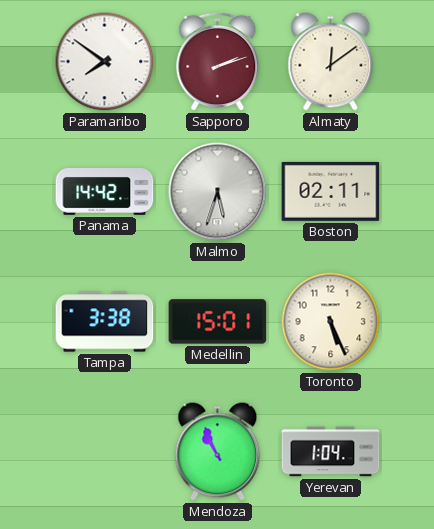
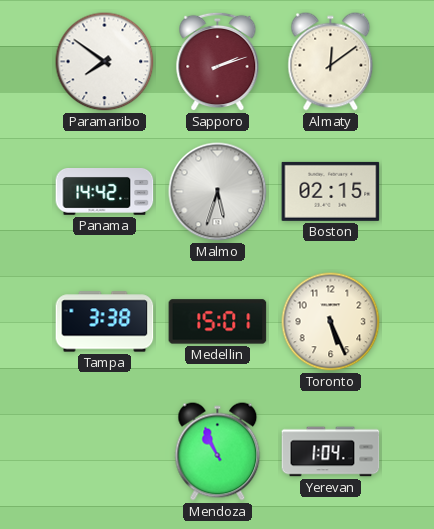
Boston: 02:11 -> 02:15 (331, 191)
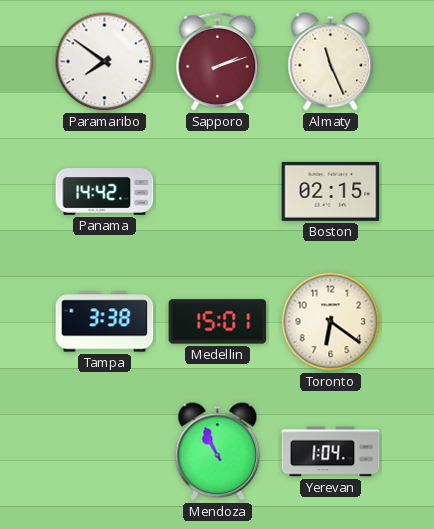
Almaty: 12:09 -> 11:26 (331, 62)
Malmo: 5:33 -> none (218, 192)
Toronto: 5:26 -> 6:21 (331, 322)
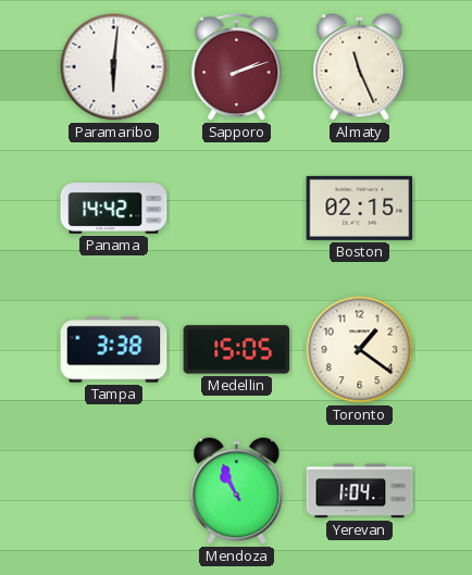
Paramaribo: 7:51 -> 6:01 (114, 67)
Medellin: 15:01 -> 15:05 (237, 350)
Toronto: 6:21 -> 1:21 (360, 350)
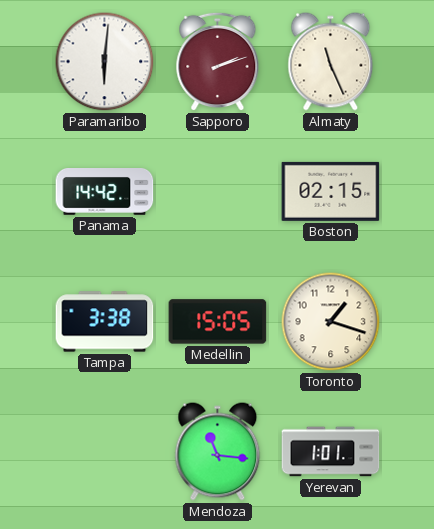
Toronto: 1:21 -> 1:18 (331, 322)
Mendoza: 10:56 -> 11:16 (218, 452)
Yerevan: 1:04 -> 1:01 (331, 452)
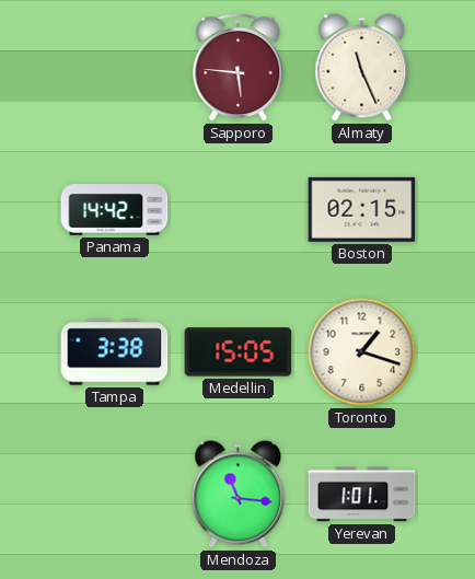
Paramaribo: 6:01 -> none (105, 62)
Sapporo: 2:12 -> 5:46 (239, 68)
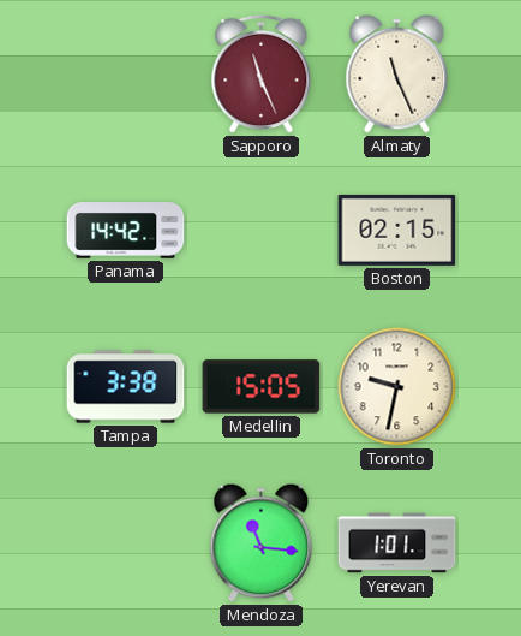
Sapporo: 5:46 -> 11:26 (262, 75)
Toronto: 1:18 -> 9:32 (397, 387)
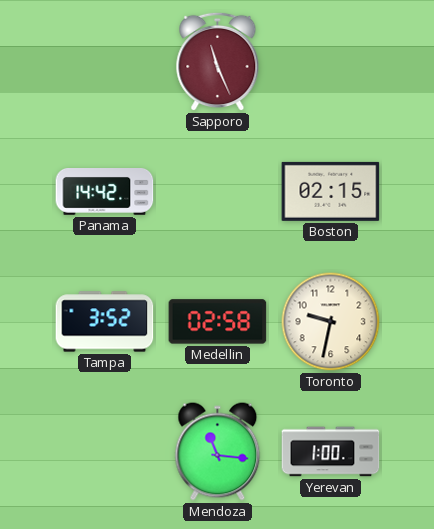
Almaty: 11:26 -> none (397, 75)
Tampa: 3:38 -> 3:52 (105, 322)
Medellin: 15:05 -> 02:58 (218, 322)
Yerevan: 1:01 -> 1:00 (331, 452)
